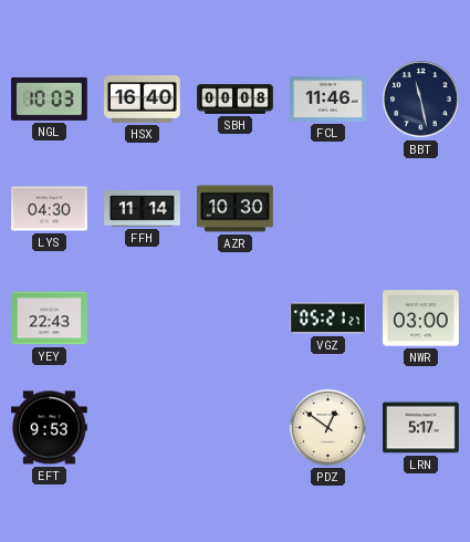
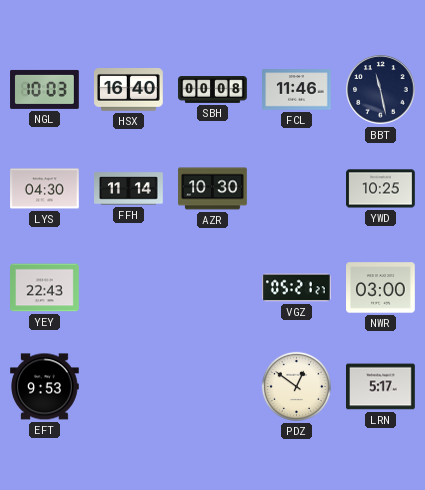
YWD: none -> 10:25 (381, 189)
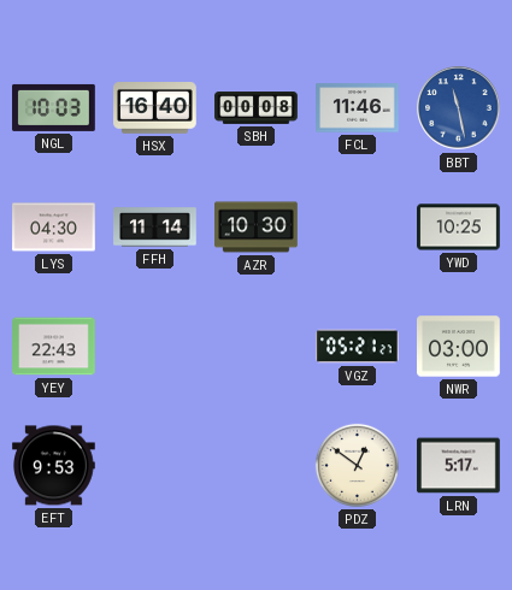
BBT dial: navy -> blue (459, 108)
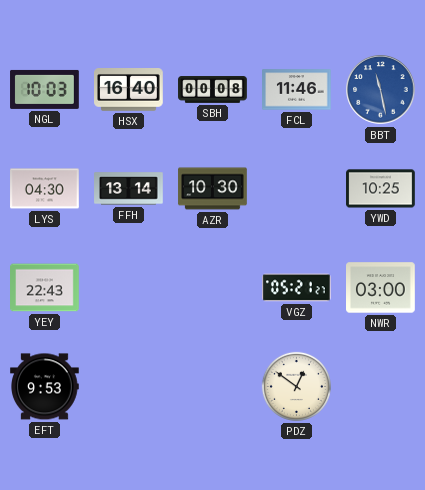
FFH: 11:14 -> 13:14 (129, 189)
LRN: 5:17 -> none (459, 466)
